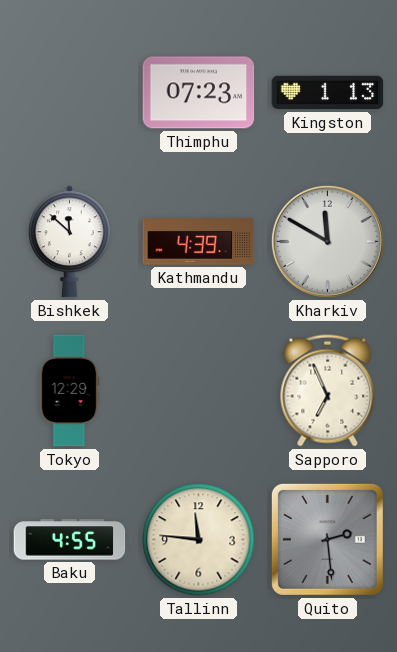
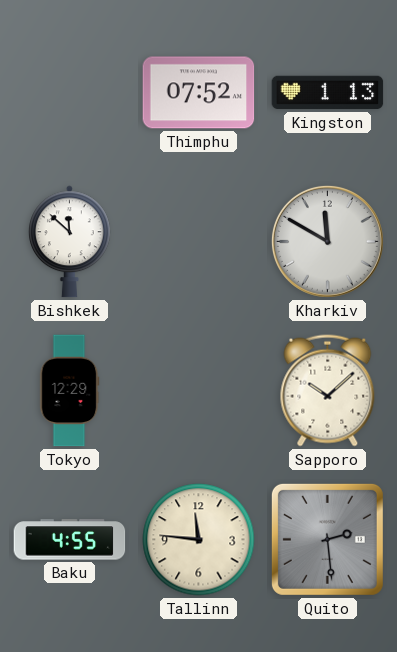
Thimphu: 07:23 -> 07:52 (199, 93)
Kathmandu: 4:39 -> none (199, 242)
Sapporo: 6:56 -> 10:08 (328, 391)
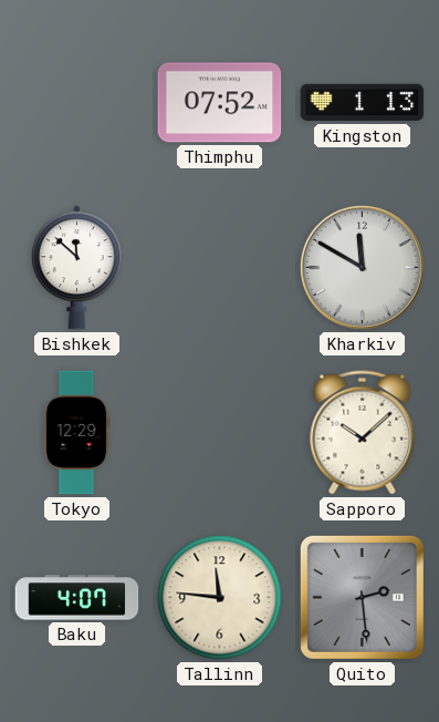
Baku: 4:55 -> 4:07 (77, 598)
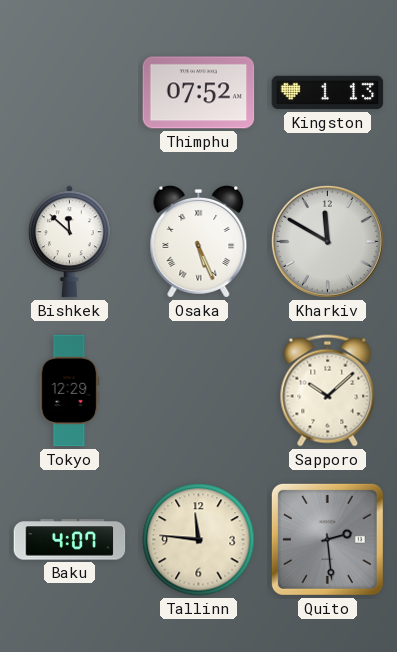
Osaka: none -> 5:26 (199, 241)
